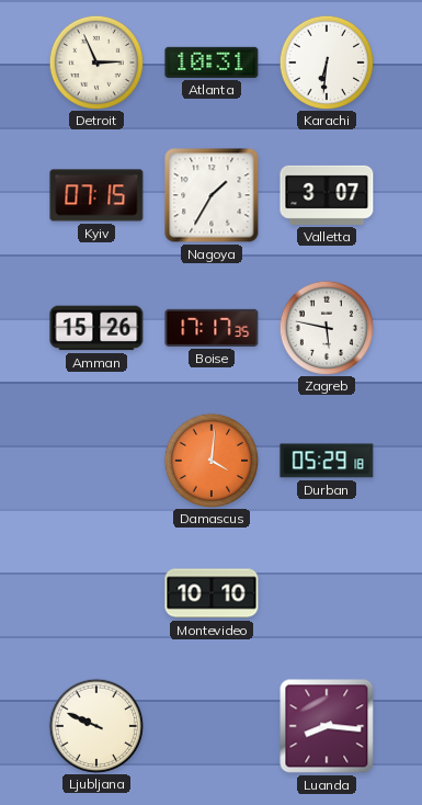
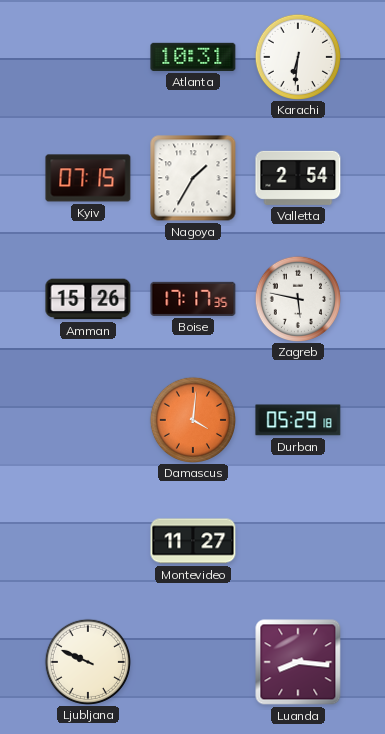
Detroit: 2:56 -> none (95, 61)
Valletta: 3:07 -> 2:54 (298, 178)
Montevideo: 10:10 -> 11:27 (193, 541)
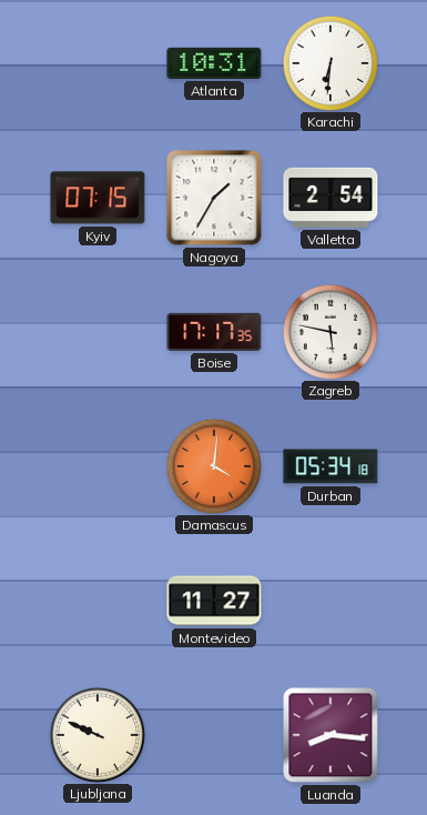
Amman: 15:26 -> none (88, 299)
Durban: 05:29 -> 05:34 (331, 466)
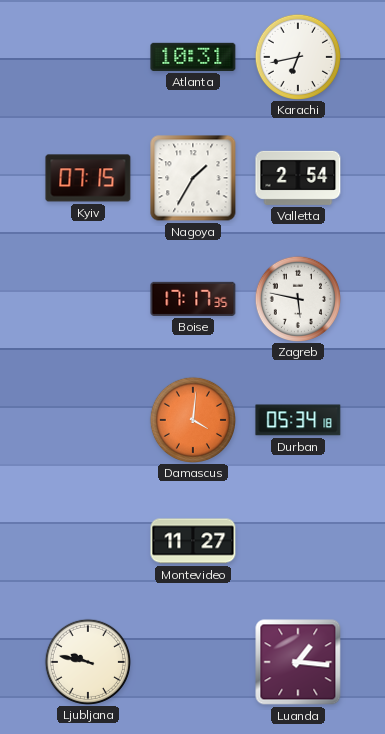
Karachi: 6:31 -> 6:43 (297, 56)
Ljubljana: 9:49 -> 9:47 (87, 661)
Luanda: 8:16 -> 1:16 (298, 662)
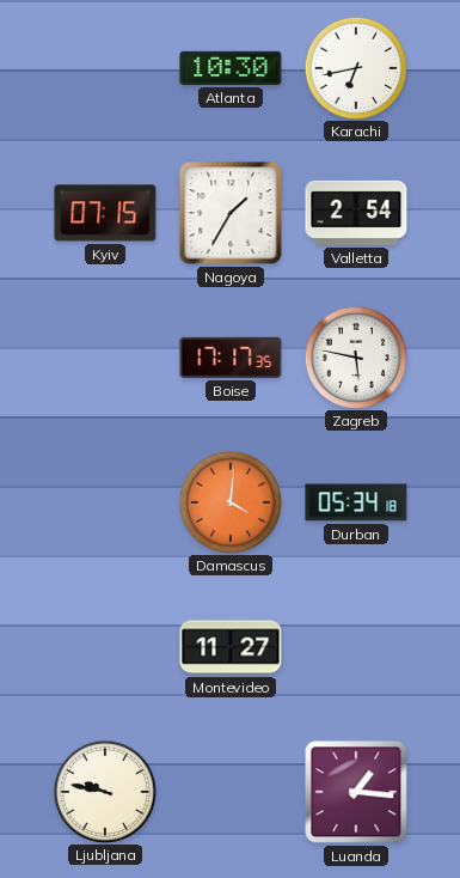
Atlanta: 10:31 -> 10:30 (231, 68)
